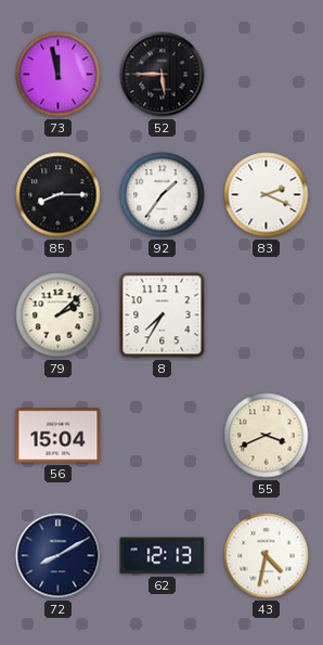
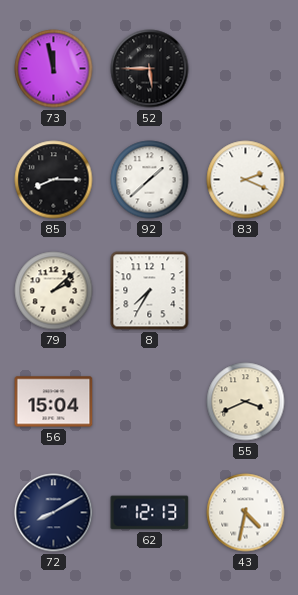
92: 1:36 -> 1:38 (150, 180)
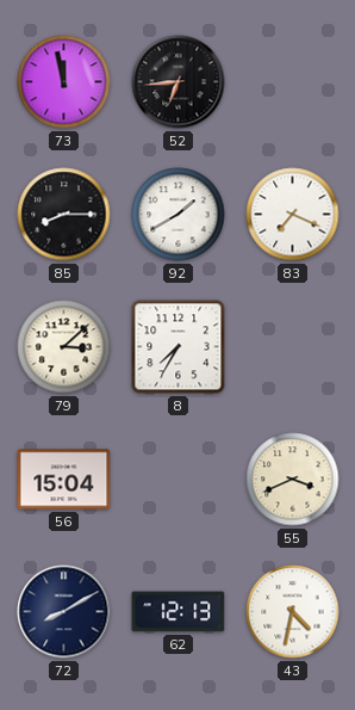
52: 5:45 -> 6:44 (179, 82)
92: 1:38 -> 1:40 (179, 215)
83: 2:19 -> 7:19 (293, 215)
79: 2:08 -> 3:08 (64, 347)
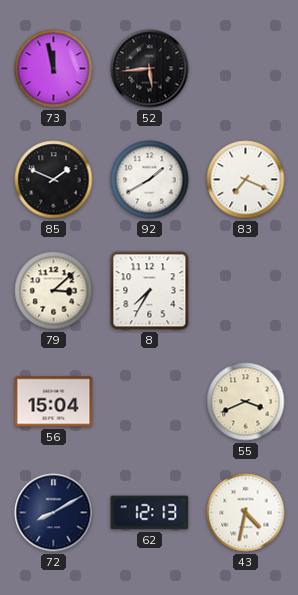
52: 6:44 -> 5:44 (150, 69)
85: 8:15 -> 1:49 (54, 180)
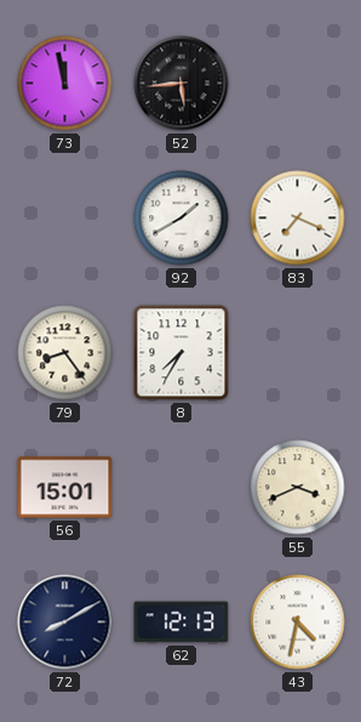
85: 1:49 -> none (54, 180)
79: 3:08 -> 8:24 (65, 353)
56: 15:04 -> 15:01 (65, 488)
